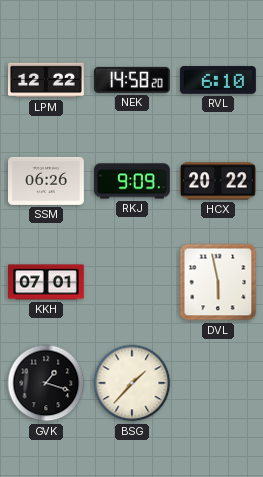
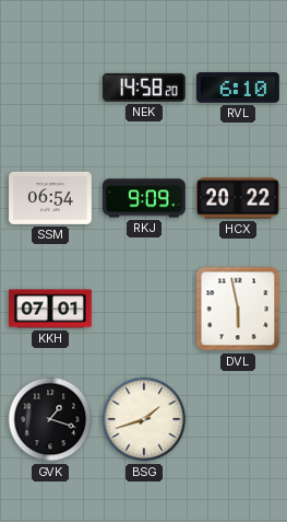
LPM: 12:22 -> none (47, 80)
SSM: 06:26 -> 06:54 (51, 198)
BSG: 1:37 -> 1:42 (144, 419)
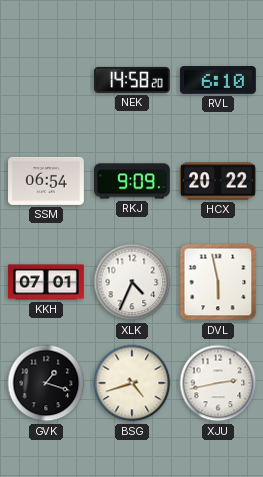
XLK: none -> 4:34 (132, 282)
BSG: 1:42 -> 4:42 (132, 383)
XJU: none -> 2:43 (218, 383)
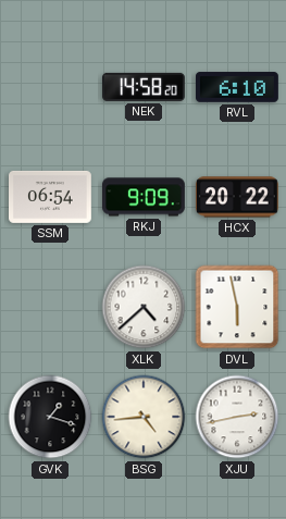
KKH: 07:01 -> none (47, 282)
XLK: 4:34 -> 4:38 (144, 307)
BSG: 4:42 -> 4:44 (144, 417)
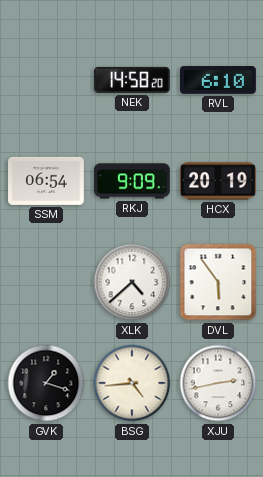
HCX: 20:22 -> 20:19 (218, 181)
DVL: 5:58 -> 5:54 (218, 282)
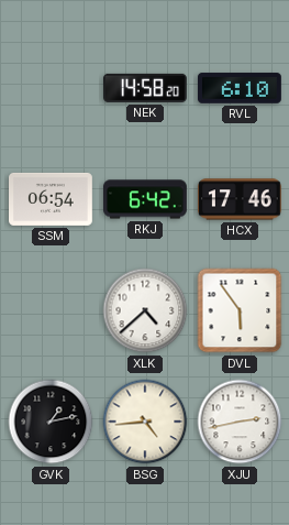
RKJ: 9:09 -> 6:42 (146, 199)
HCX: 20:19 -> 17:46 (240, 199)
GVK: 1:18 -> 1:13 (51, 422)
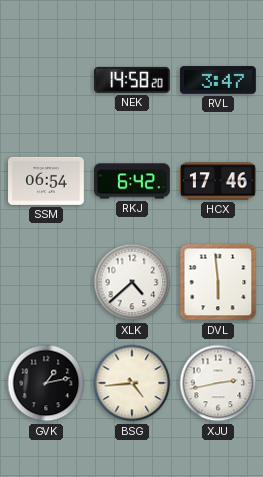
RVL: 6:10 -> 3:47 (219, 80)
DVL: 5:54 -> 5:59 (218, 282)
